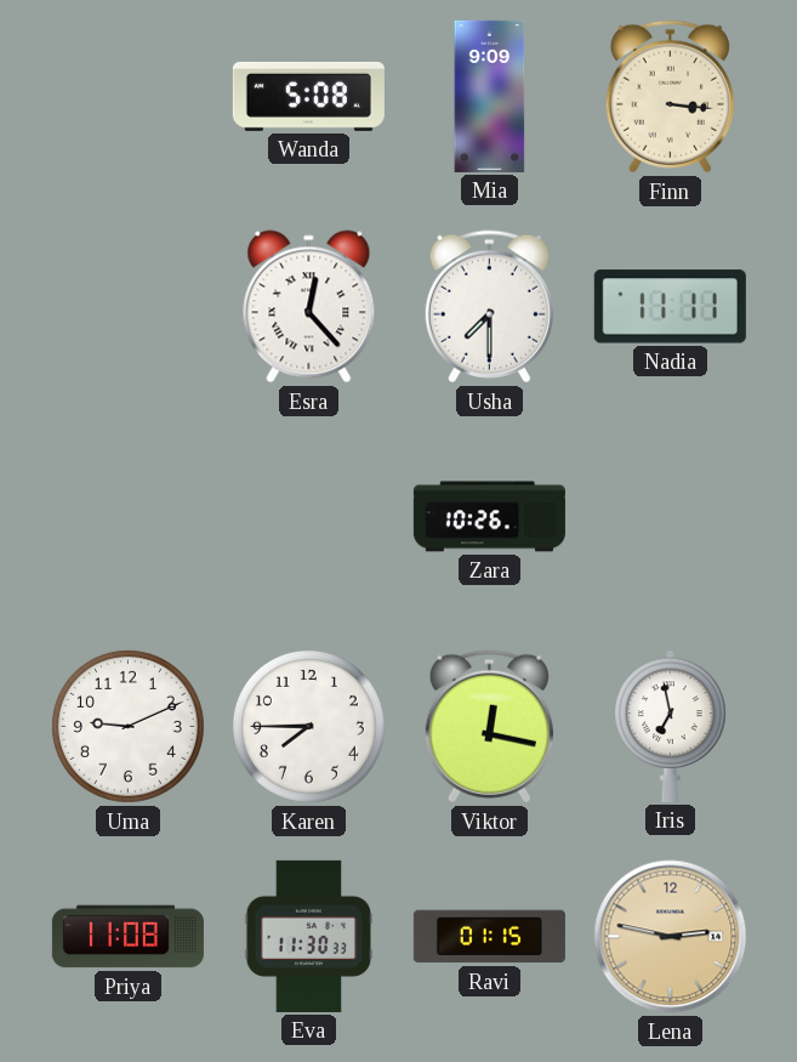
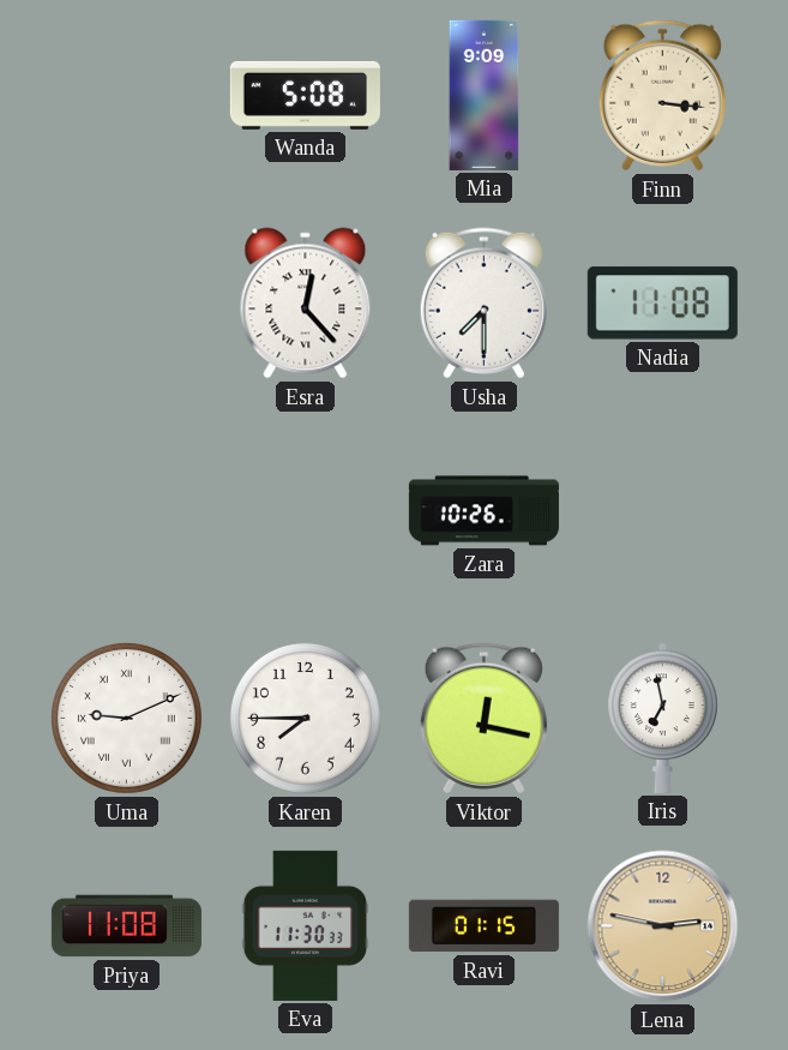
Nadia: 11:11 -> 11:08 (662, 304)
Uma numerals: Arabic -> Roman (126, 718)
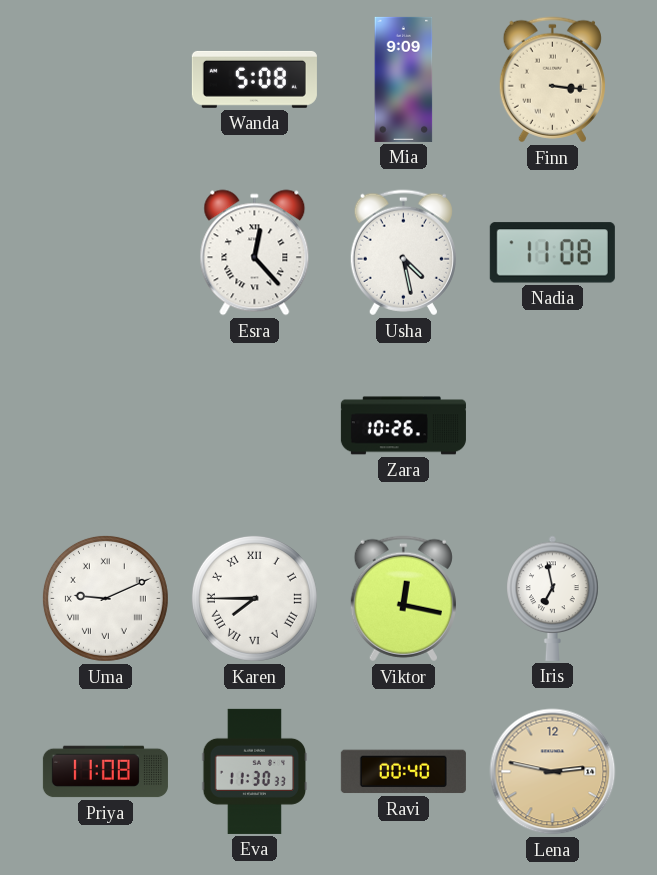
Usha: 7:30 -> 4:28 (403, 253)
Karen numerals: Arabic -> Roman (254, 598)
Ravi: 01:15 -> 00:40 (403, 772)
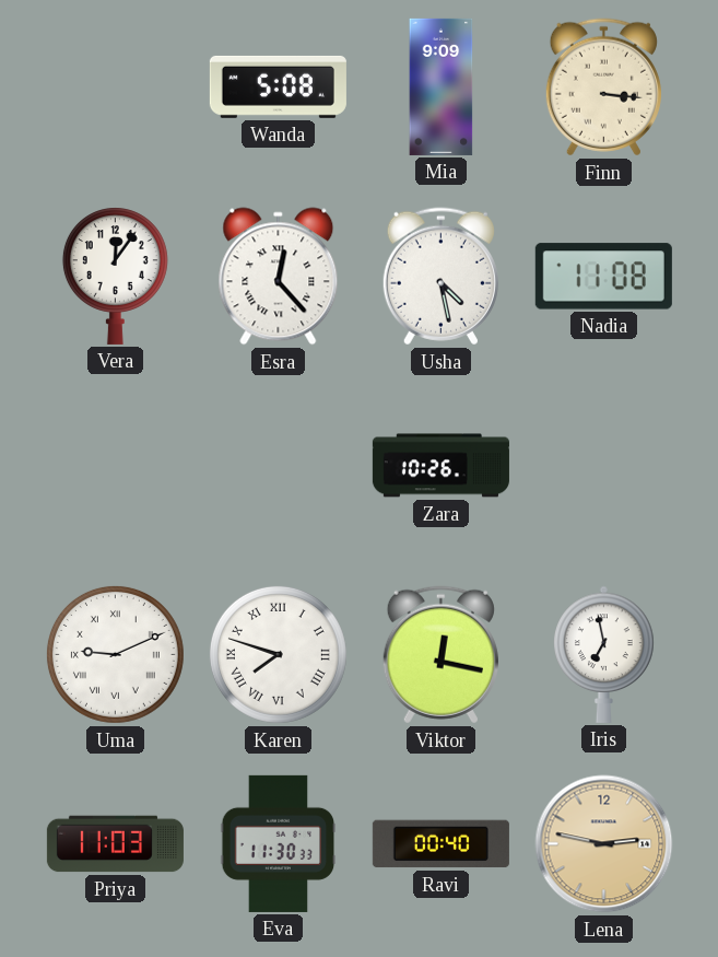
Vera: none -> 12:06 (115, 276)
Karen: 7:45 -> 7:48 (278, 654)
Priya: 11:08 -> 11:03 (115, 844)
